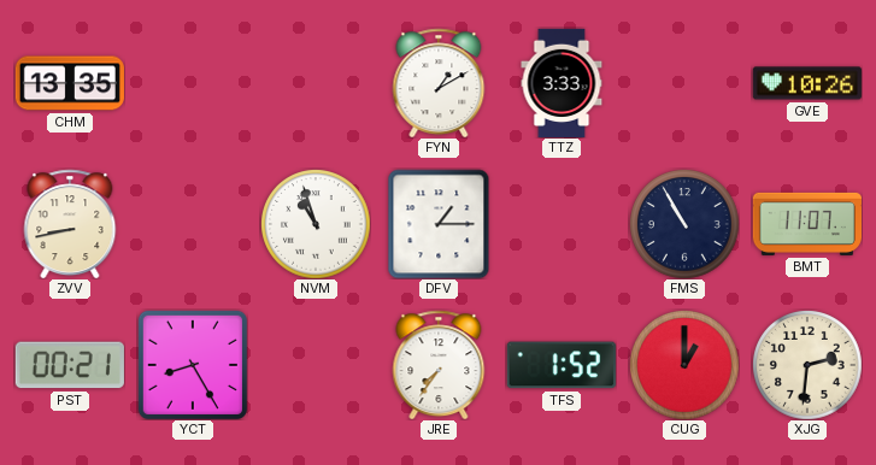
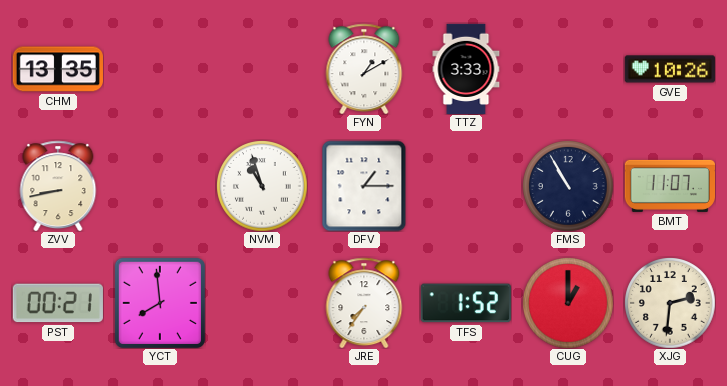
YCT: 8:25 -> 7:59 (160, 303)
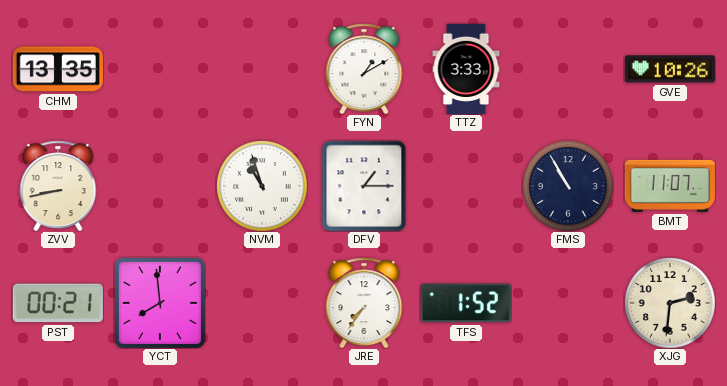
CUG: 1:00 -> none (568, 303)
